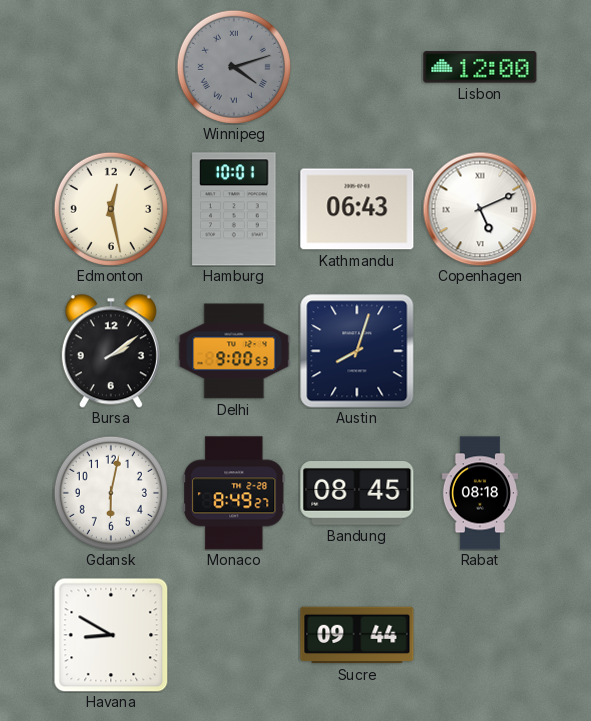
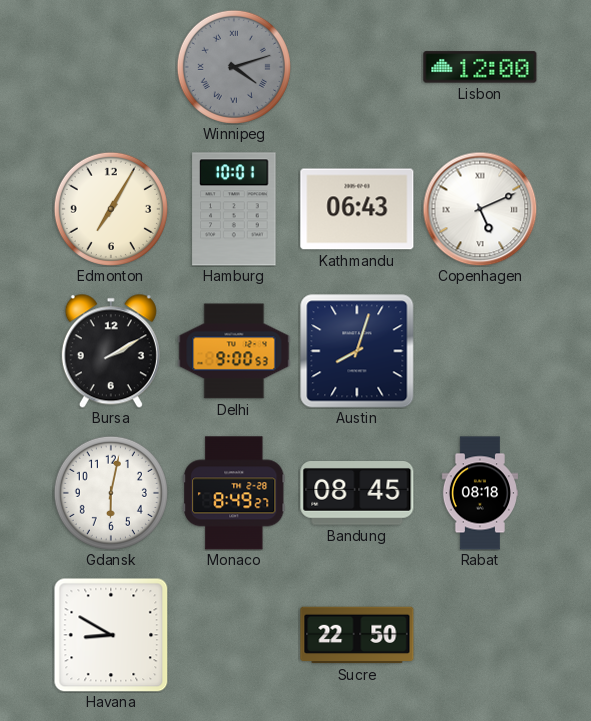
Edmonton: 12:28 -> 7:05 (111, 209)
Bursa: 2:09 -> 2:10 (111, 351)
Sucre: 09:44 -> 22:50 (357, 635)
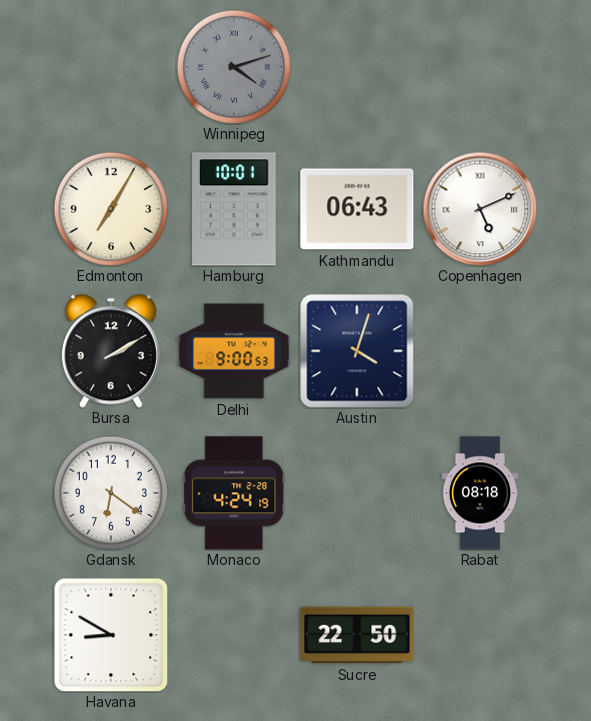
Lisbon: 12:00 -> none (480, 67)
Austin: 8:03 -> 4:03 (357, 351)
Gdansk: 6:02 -> 6:21 (111, 493)
Monaco: 8:49 -> 4:24 (234, 493)
Bandung: 08:45 -> none (357, 494)
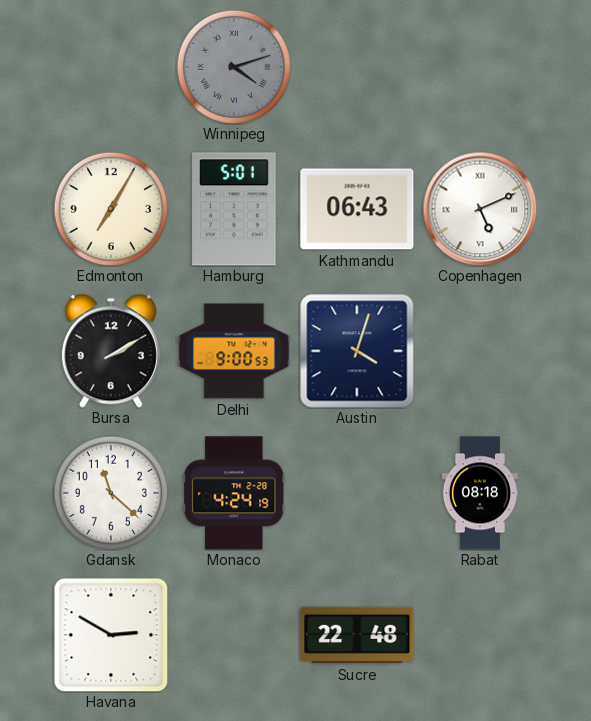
Hamburg: 10:01 -> 5:01 (234, 209)
Gdansk: 6:21 -> 11:22 (111, 493)
Havana: 8:50 -> 2:50 (111, 635)
Sucre: 22:50 -> 22:48 (357, 635)
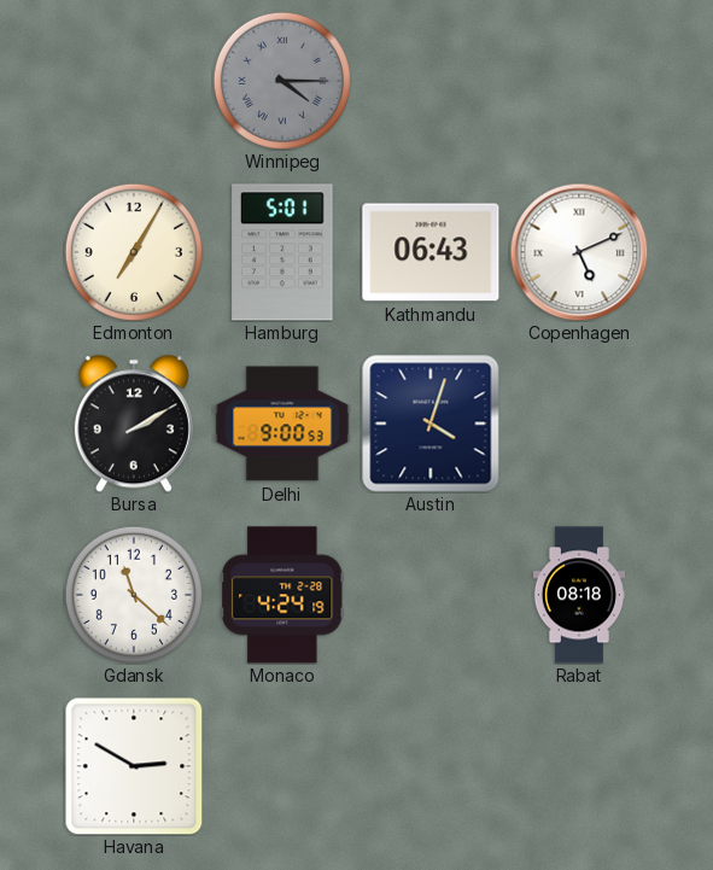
Winnipeg: 4:12 -> 4:15 (282, 81)
Sucre: 22:48 -> none (357, 635)
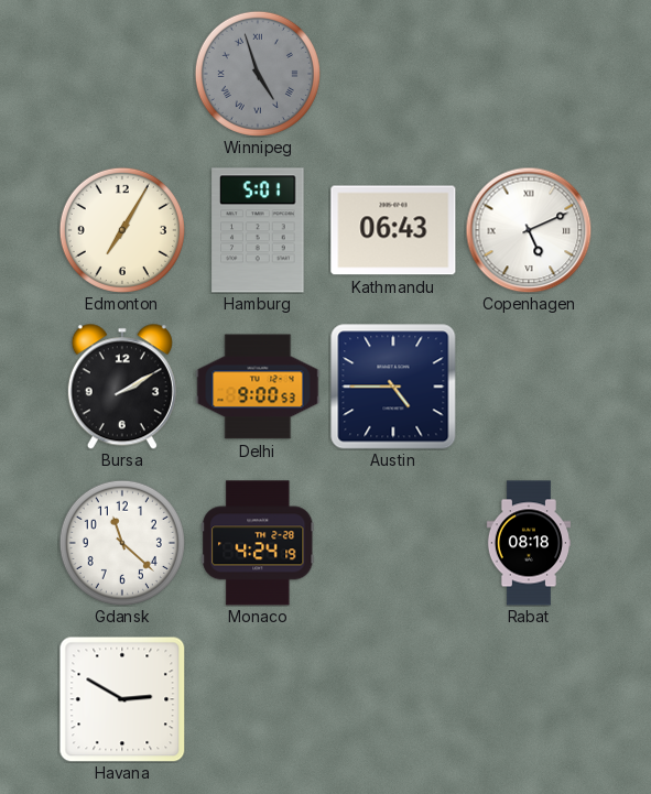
Winnipeg: 4:15 -> 4:57 (258, 74)
Austin: 4:03 -> 4:45 (393, 387)
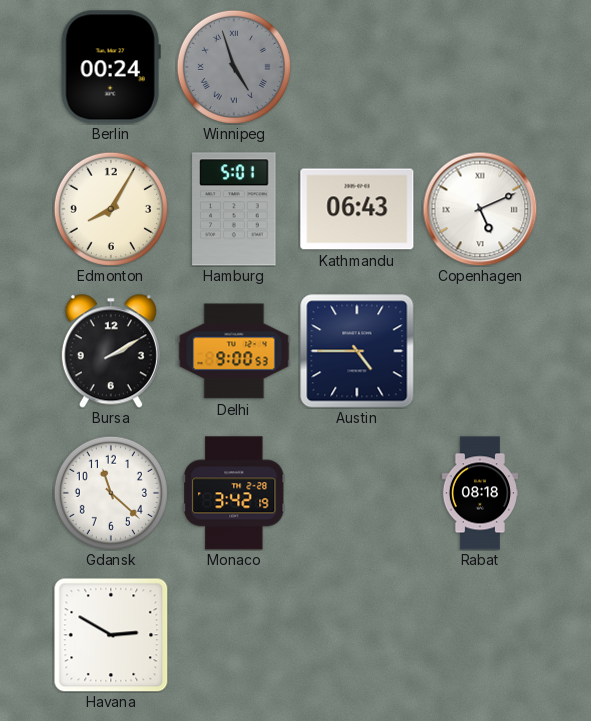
Berlin: none -> 00:24 (111, 67)
Edmonton: 7:05 -> 8:05 (111, 209)
Monaco: 4:24 -> 3:42 (234, 493)
